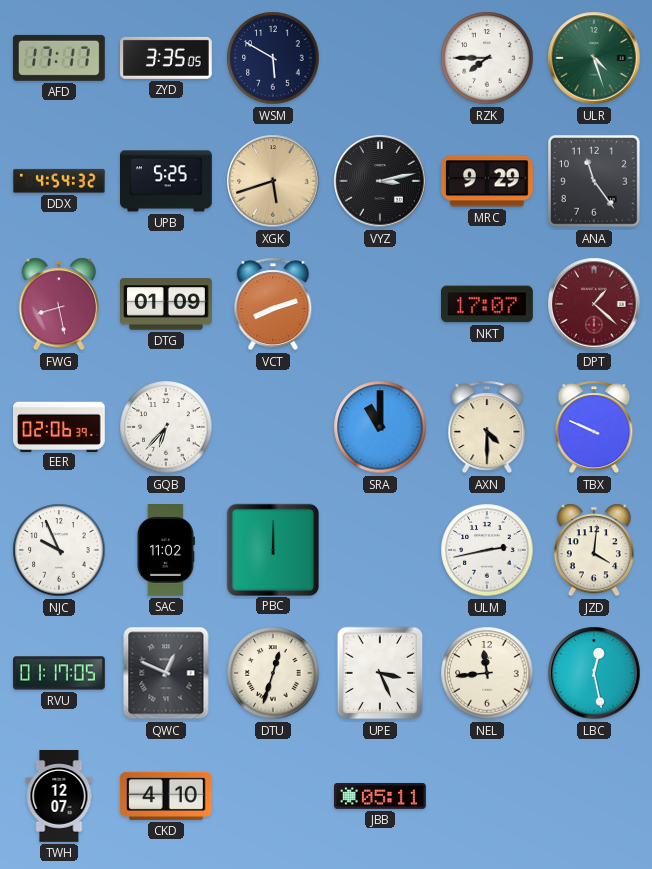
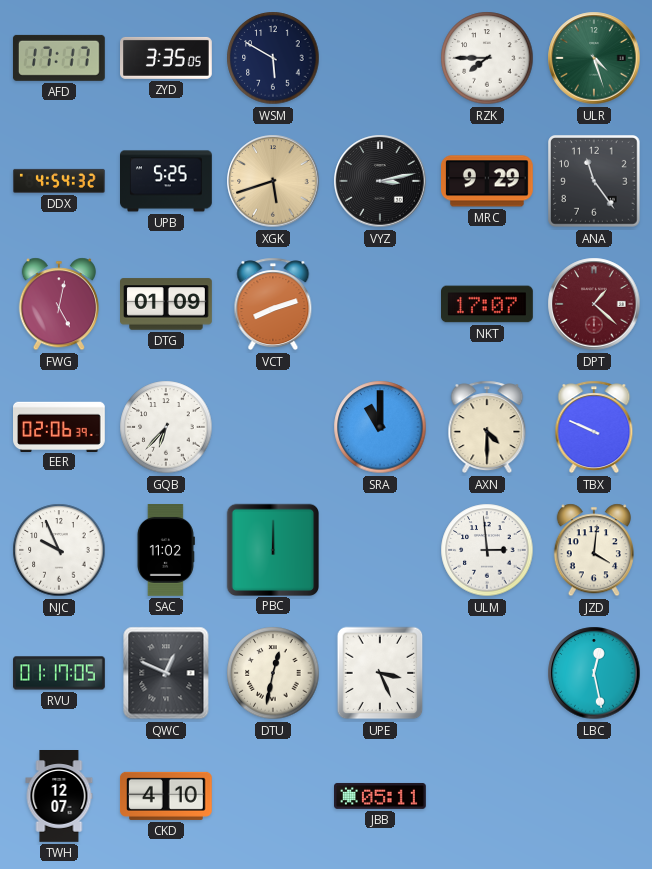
FWG: 8:28 -> 5:02 (59, 304)
ULM: 2:43 -> 2:59 (487, 550)
DTU: 12:33 -> 12:32 (273, 673)
NEL: 11:44 -> none (487, 673)
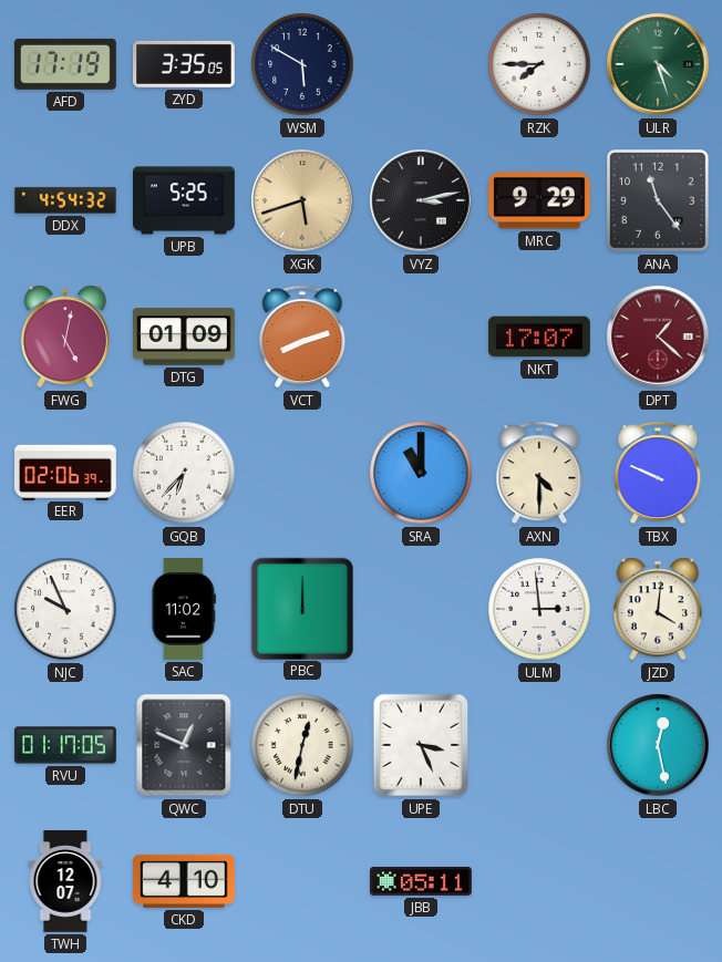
AFD: 17:17 -> 17:19 (65, 64)
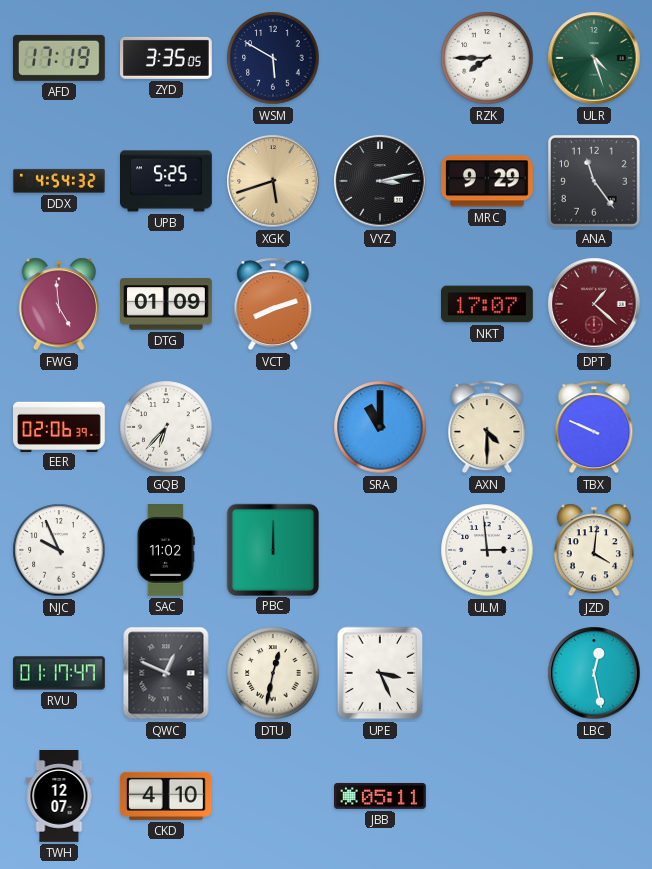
FWG: 5:02 -> 4:59 (59, 304)
RVU: 01:17:05 -> 01:17:47 (59, 673)
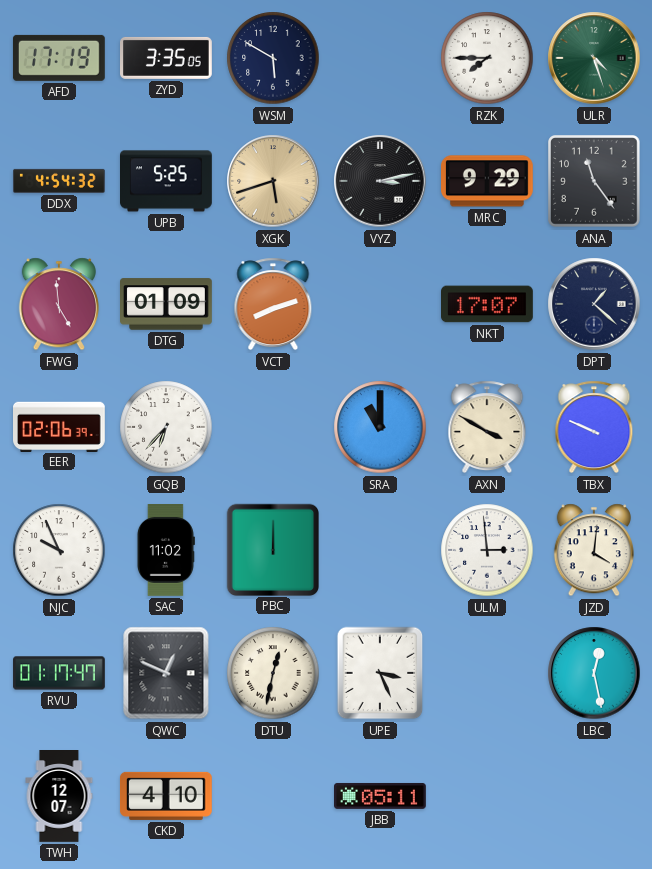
DPT dial: burgundy -> navy (594, 304)
AXN: 4:30 -> 3:50 (487, 427)
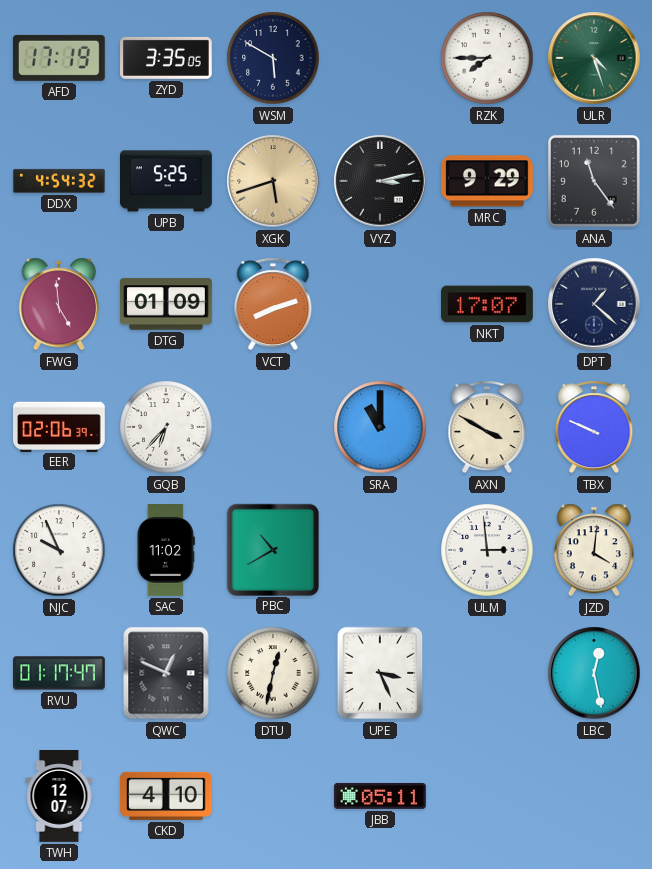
PBC: 12:00 -> 10:40 (272, 549)
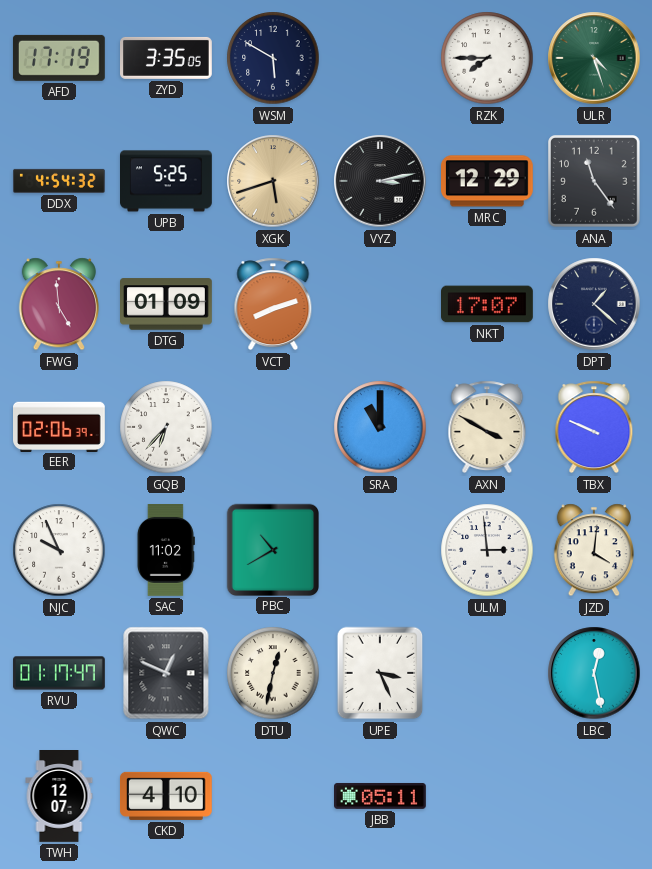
MRC: 9:29 -> 12:29 (488, 181)
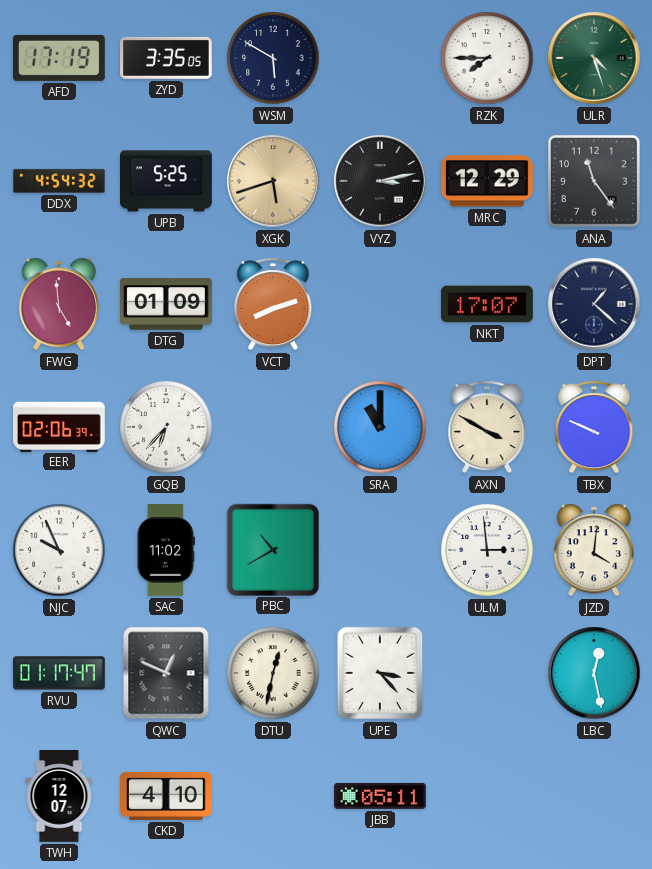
UPE: 3:26 -> 3:23 (380, 673)
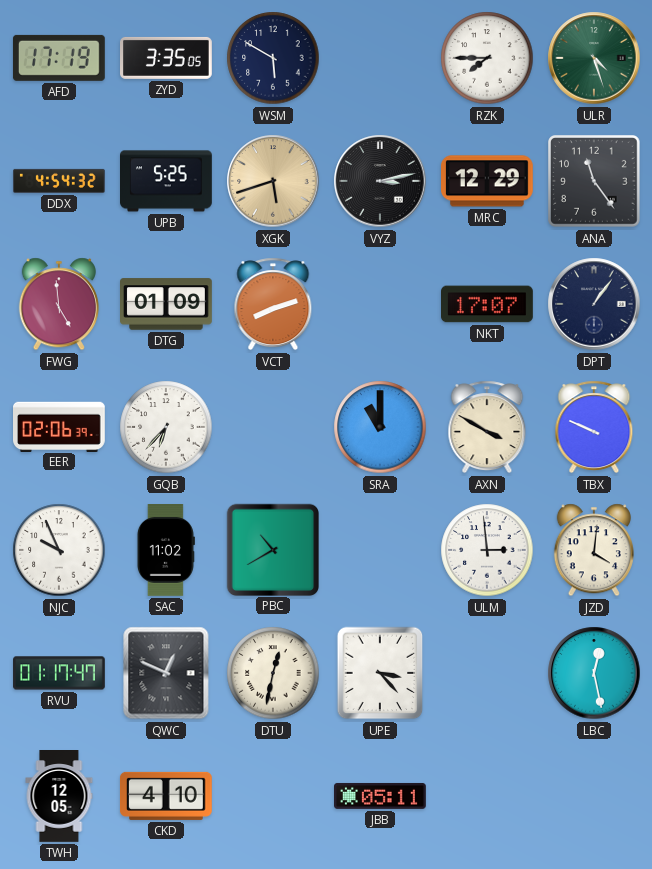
DPT: 1:22 -> 1:06 (594, 304)
TWH: 12:07 -> 12:05 (59, 796)
